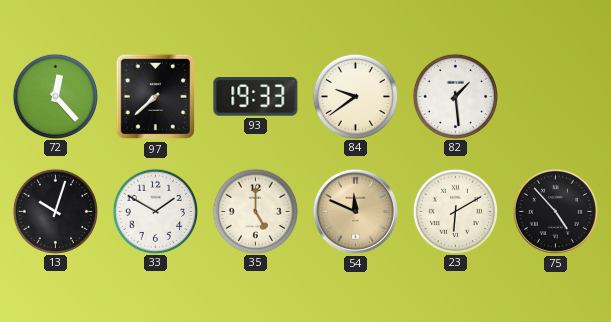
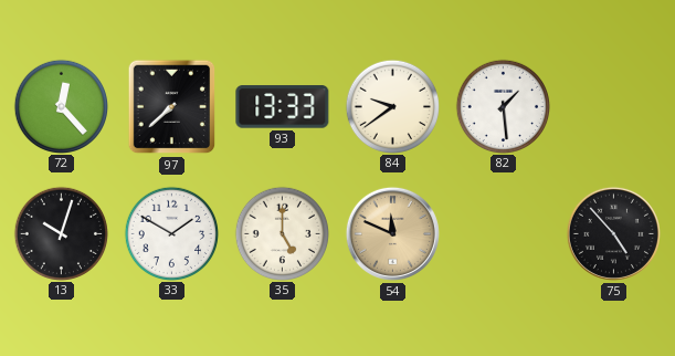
93: 19:33 -> 13:33 (283, 107)
23: 6:10 -> none (455, 211)
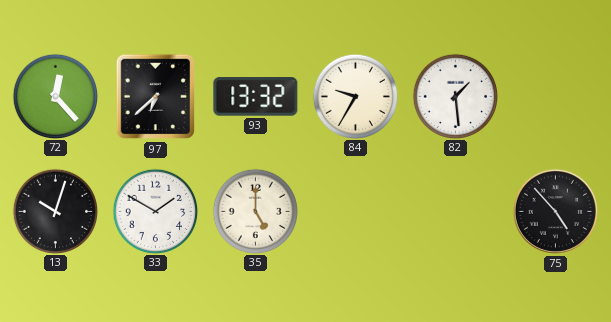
97: 7:38 -> 6:38 (156, 97)
93: 13:33 -> 13:32 (256, 97)
84: 9:39 -> 9:35 (355, 96)
54: 11:49 -> none (392, 233)
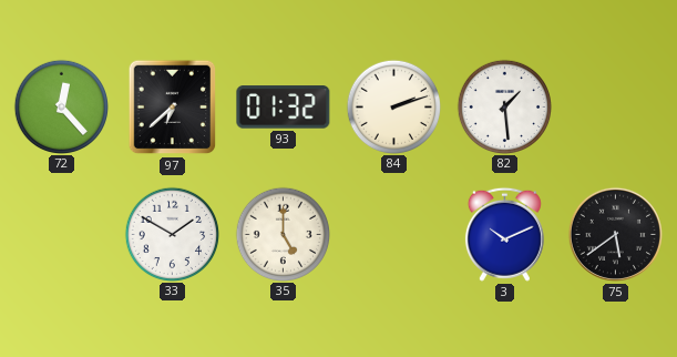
93: 13:32 -> 01:32 (284, 108)
84: 9:35 -> 2:12 (393, 106)
13: 10:03 -> none (55, 211)
3: none -> 10:11 (504, 234)
75: 4:53 -> 5:39 (615, 234)
